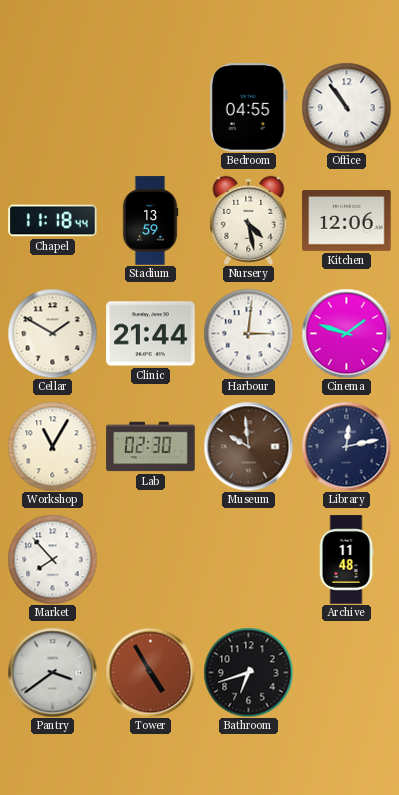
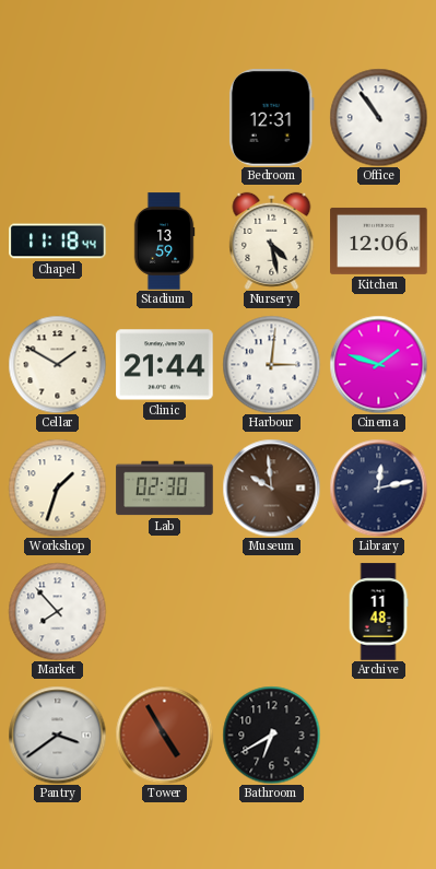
Bedroom: 04:55 -> 12:31 (271, 118)
Workshop: 11:05 -> 1:33 (57, 488)
Bathroom: 6:42 -> 6:40 (271, 735)
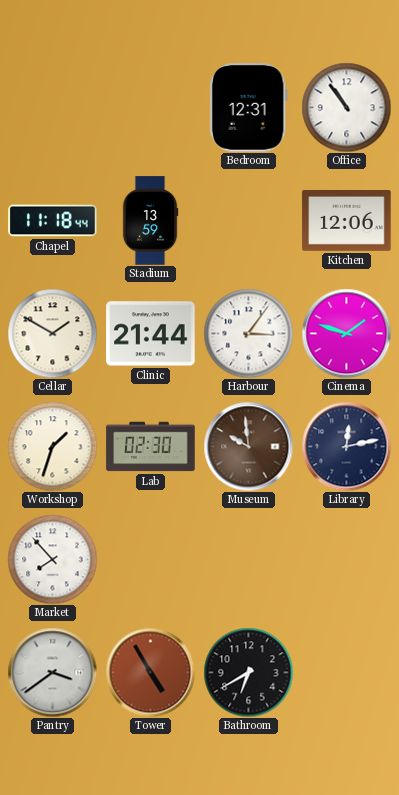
Nursery: 4:28 -> none (272, 240)
Harbour: 3:01 -> 3:06 (248, 333)
Archive: 11:48 -> none (378, 612)
